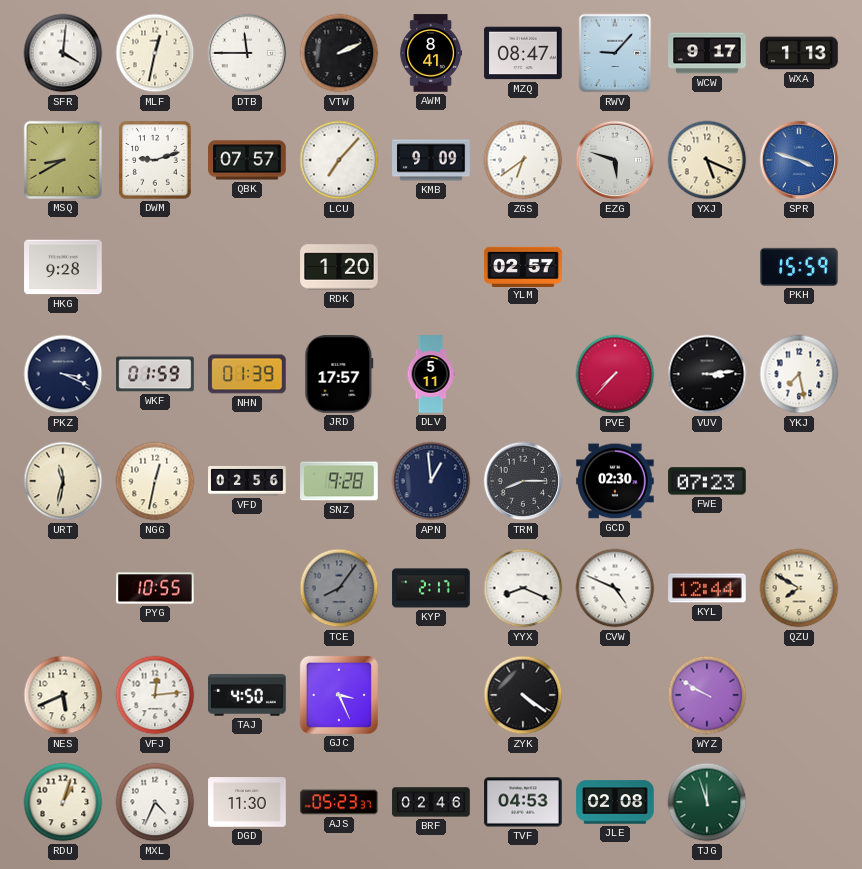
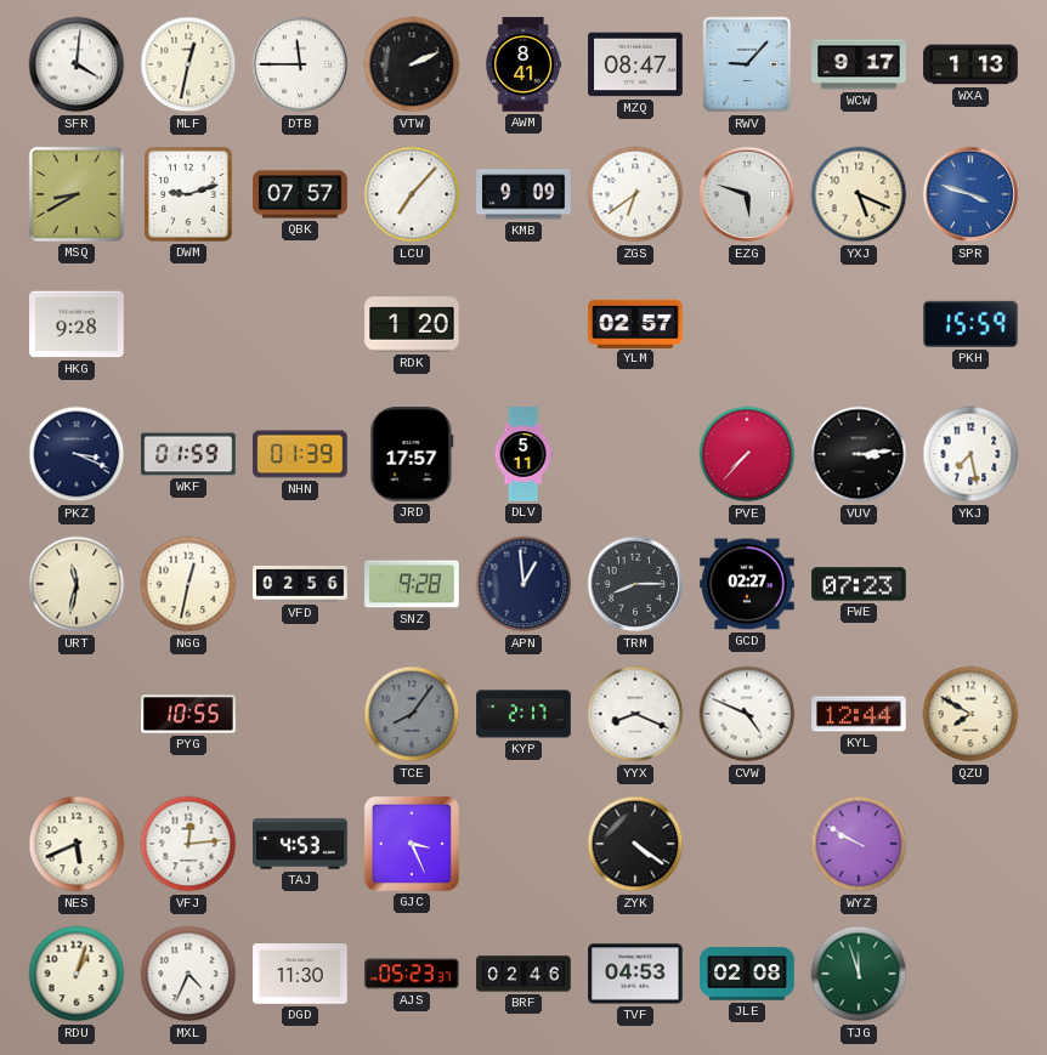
GCD: 02:30 -> 02:27 (747, 584)
TAJ: 4:50 -> 4:53 (300, 844)
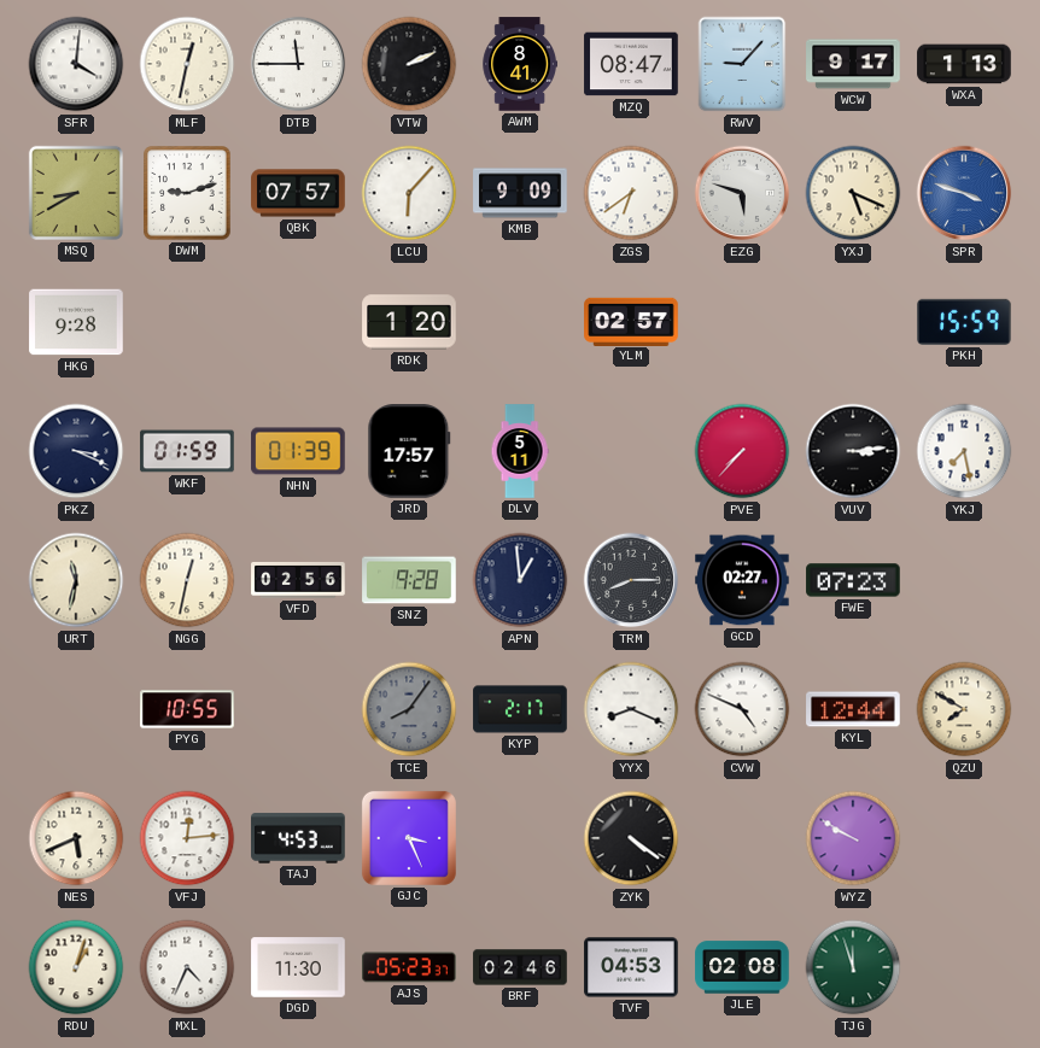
LCU: 7:07 -> 6:07 (409, 193)
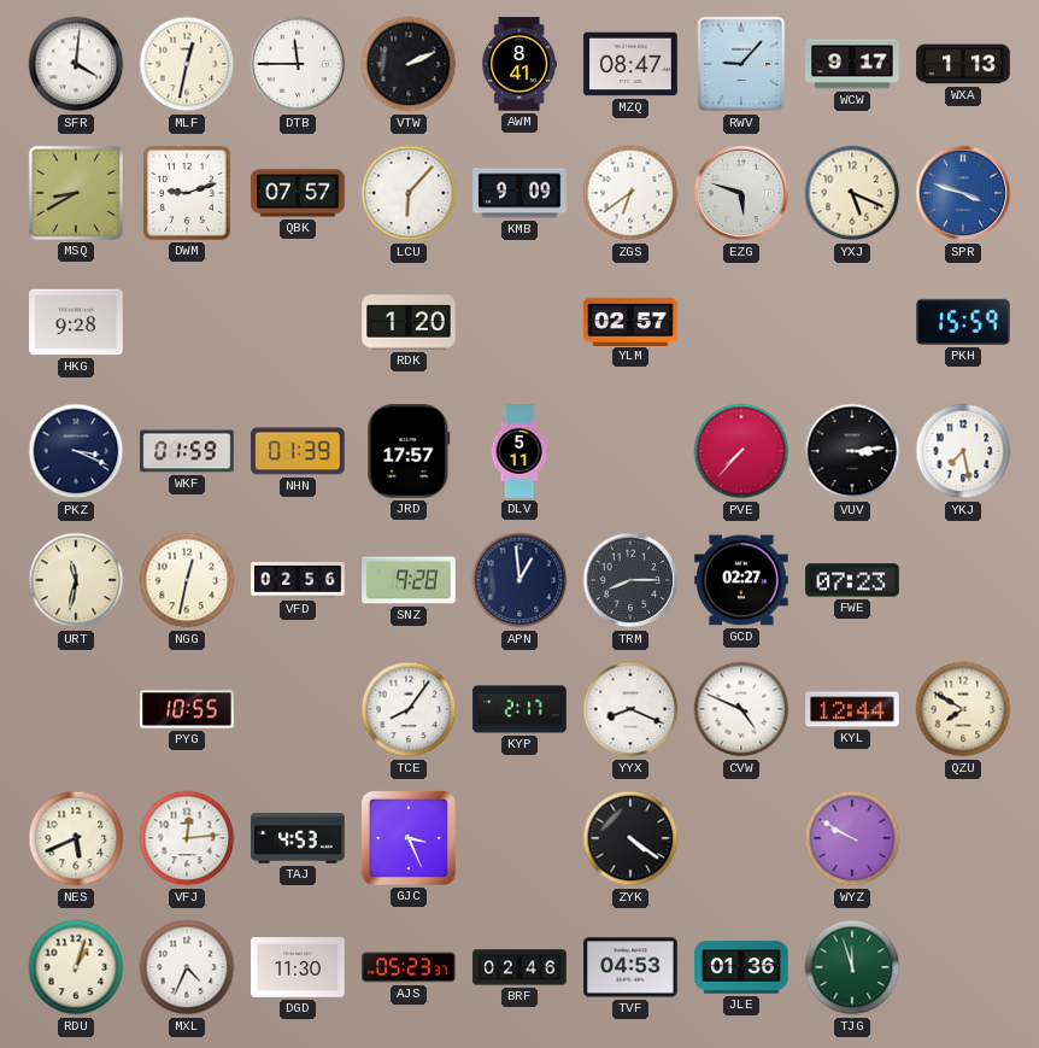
TCE dial: grey -> white (409, 709)
JLE: 02:08 -> 01:36 (741, 967)
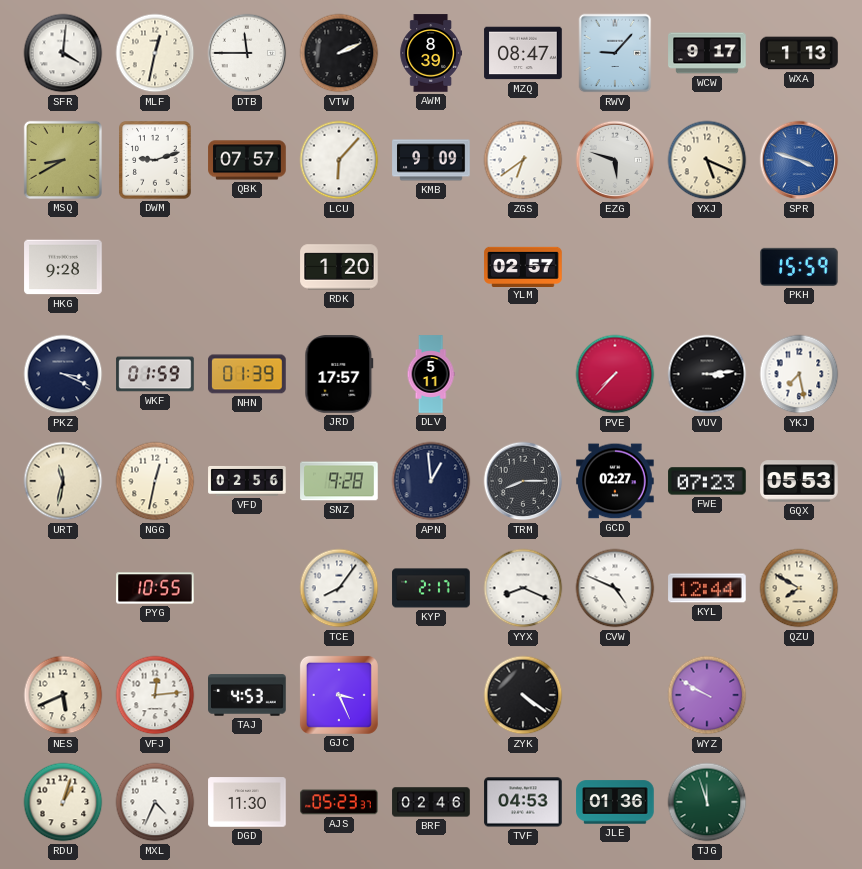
AWM: 8:41 -> 8:39 (430, 53)
GQX: none -> 05:53 (799, 481)
